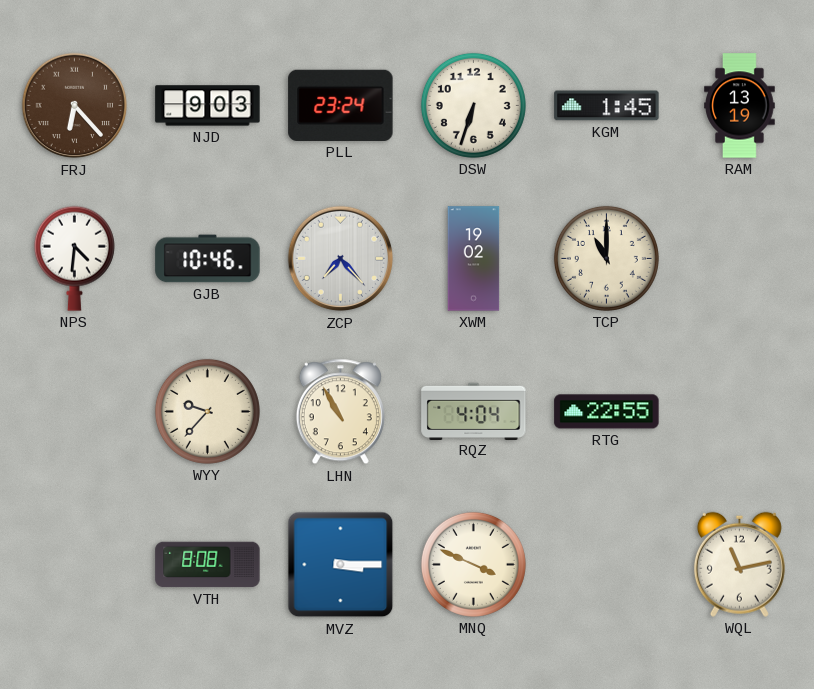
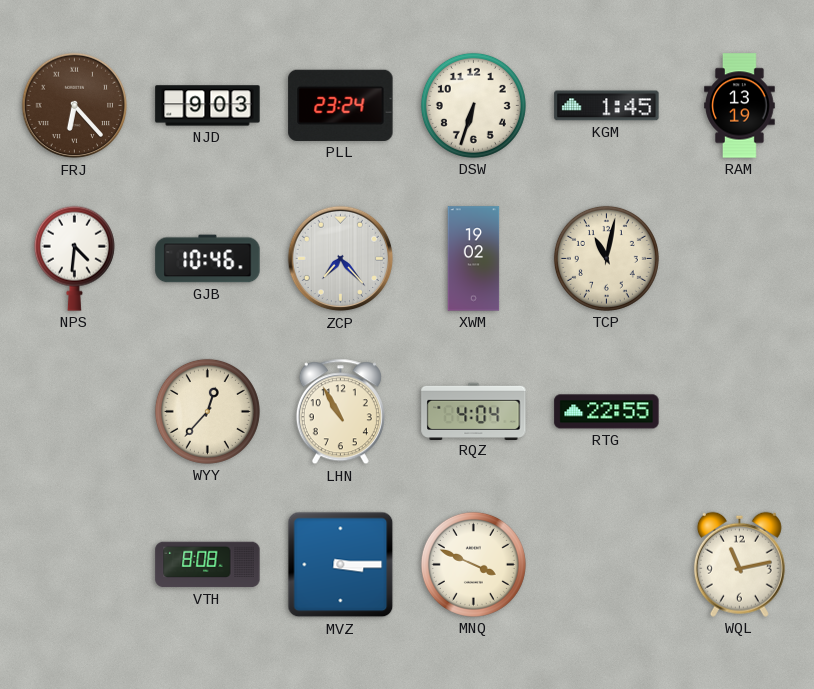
TCP: 11:00 -> 11:02 (606, 258)
WYY: 9:37 -> 12:37 (207, 411)
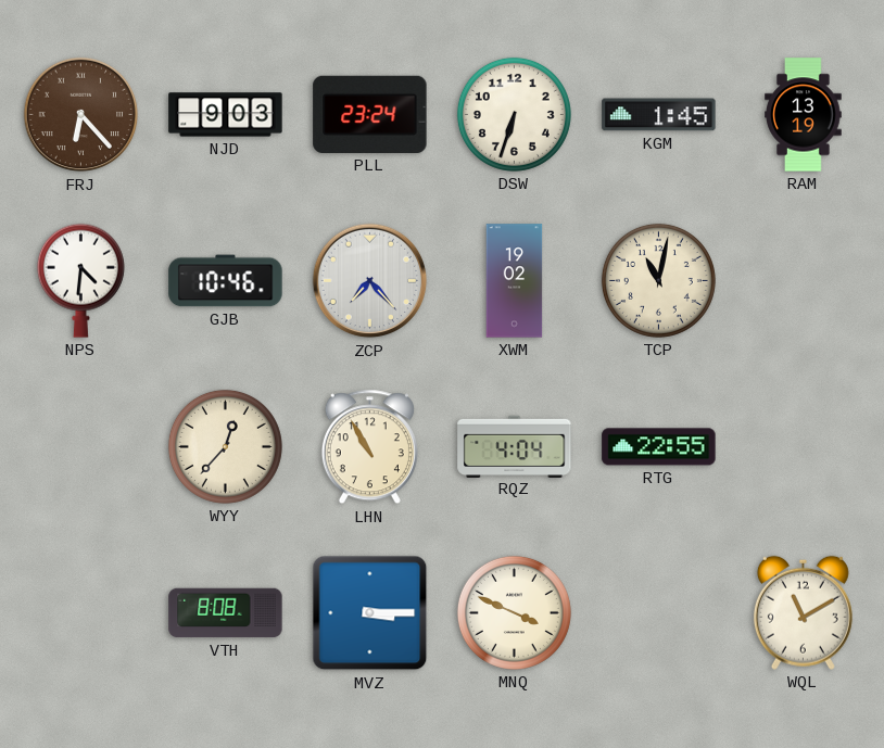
WQL: 11:13 -> 11:10 (803, 612)
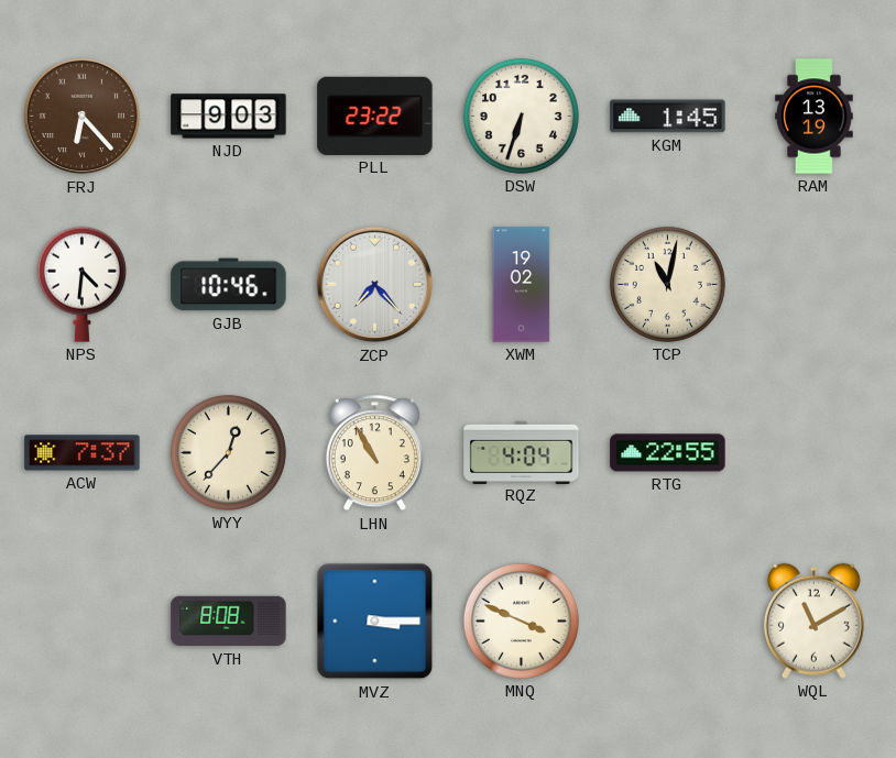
PLL: 23:24 -> 23:22 (375, 116)
ACW: none -> 7:37 (83, 453)
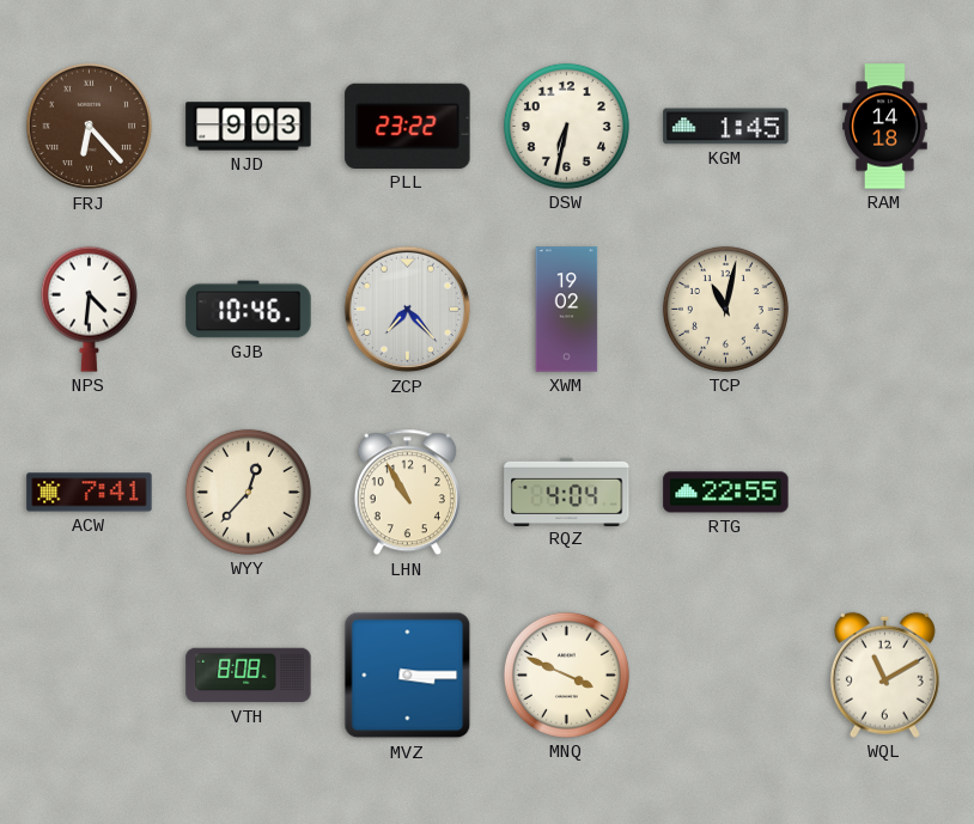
DSW: 6:33 -> 6:32 (566, 126)
RAM: 13:19 -> 14:18 (885, 127)
ACW: 7:37 -> 7:41 (90, 493)
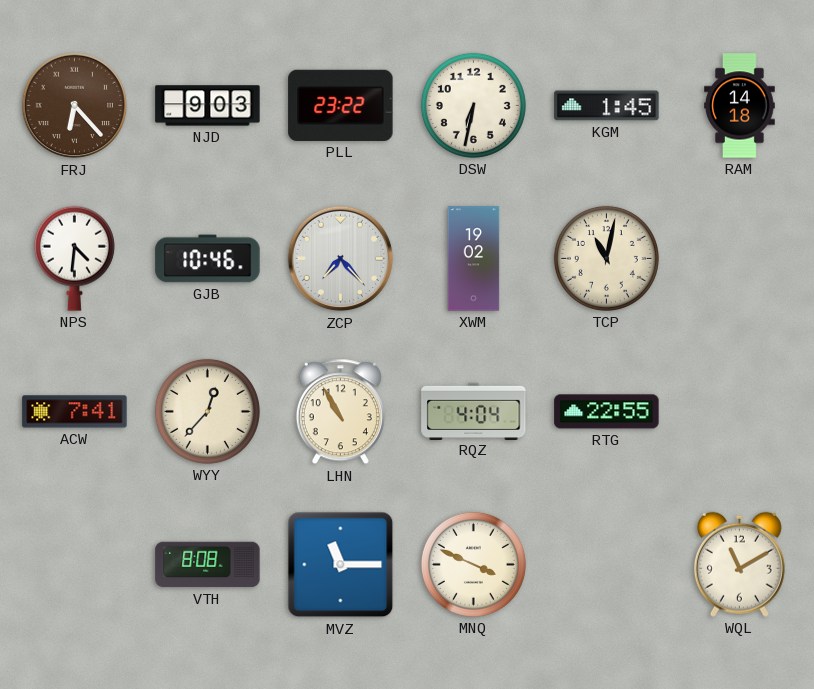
MVZ: 3:15 -> 11:15 (341, 565)
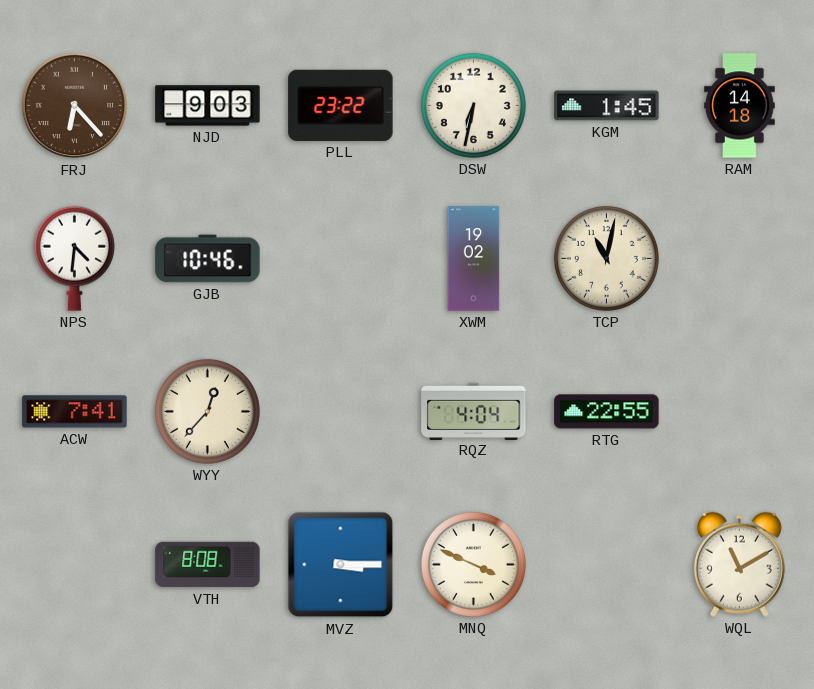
ZCP: 7:23 -> none (341, 259)
LHN: 10:55 -> none (340, 412)
MVZ: 11:15 -> 3:15 (341, 565)
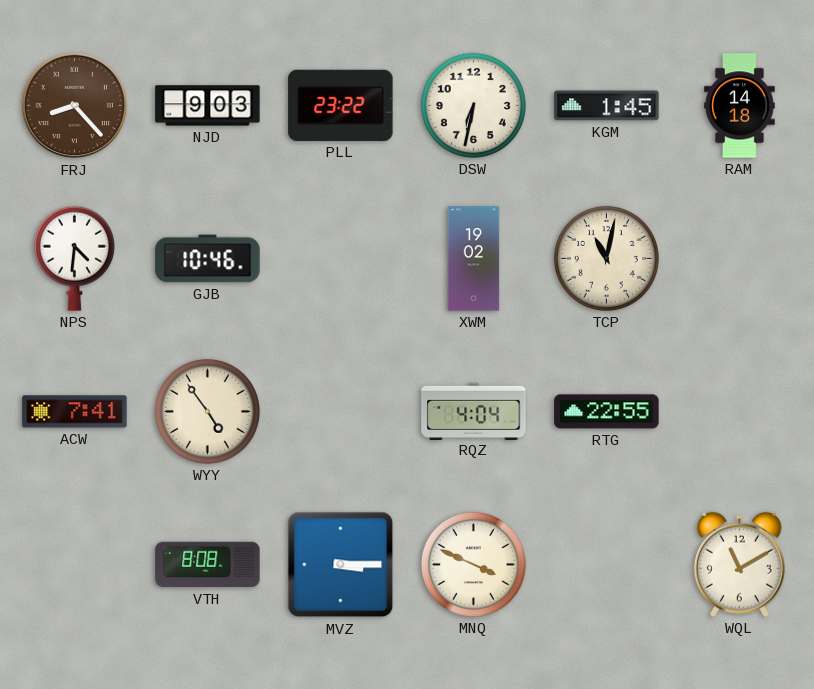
FRJ: 6:23 -> 8:23 (75, 106)
WYY: 12:37 -> 4:54 (207, 411)
